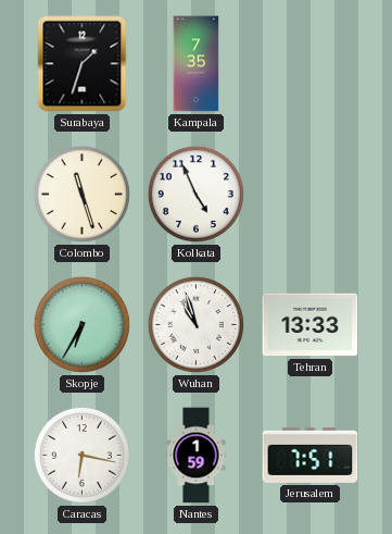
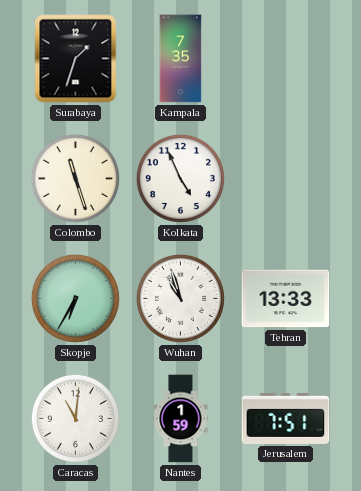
Caracas: 6:17 -> 11:01 (75, 418)
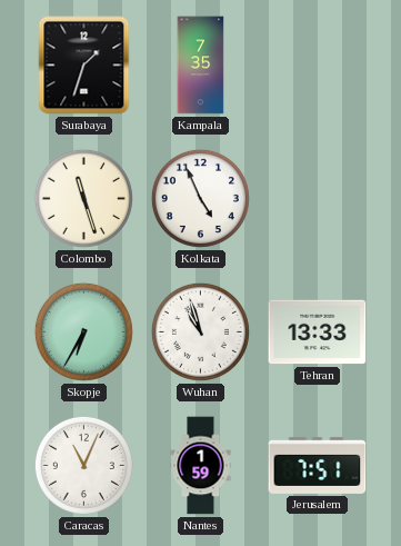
Caracas: 11:01 -> 11:04 (83, 465)
